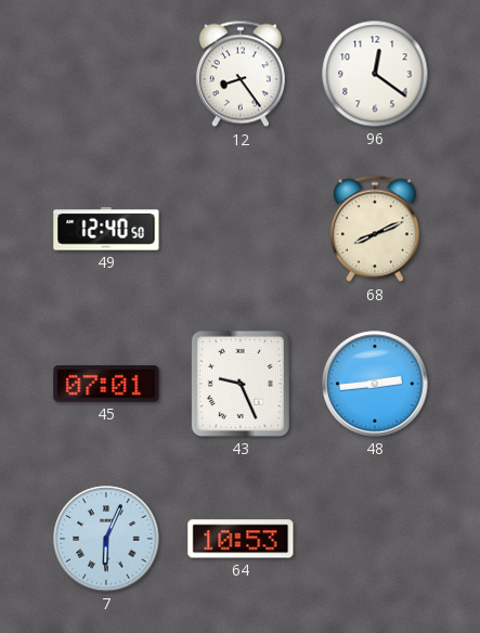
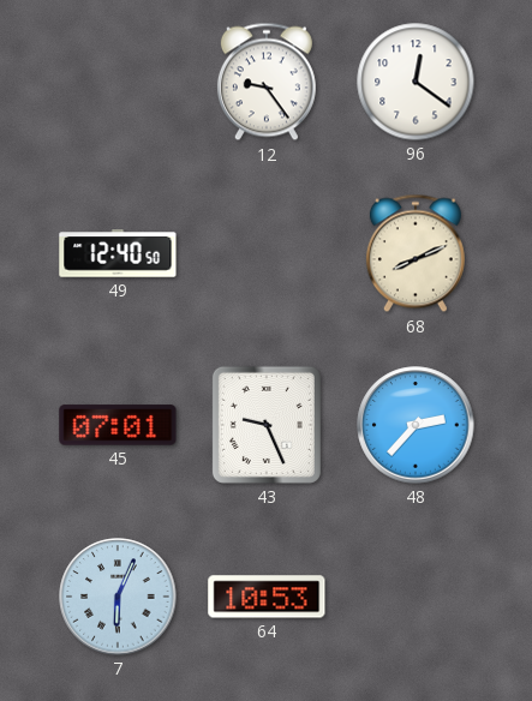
12: 8:24 -> 9:24 (267, 82)
48: 2:44 -> 2:37 (416, 425)
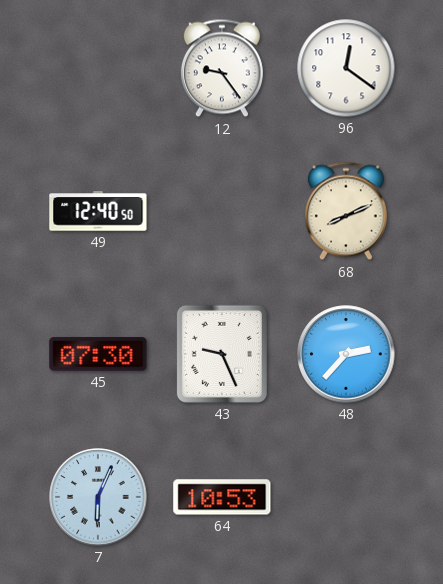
45: 07:01 -> 07:30 (98, 354)
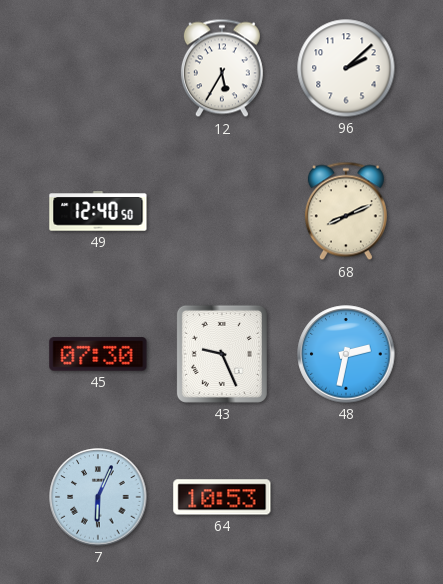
12: 9:24 -> 5:35 (222, 68)
96: 12:21 -> 2:08 (346, 68)
48: 2:37 -> 2:32 (346, 354)
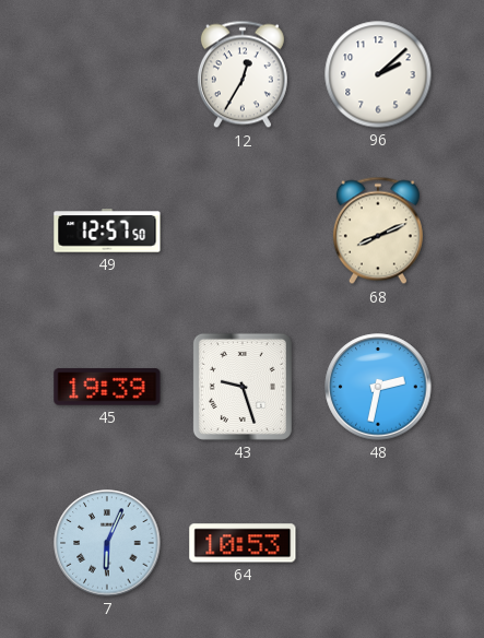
12: 5:35 -> 12:35 (243, 74)
49: 12:40 -> 12:57 (107, 231)
45: 07:30 -> 19:39 (107, 387)
43: 9:26 -> 9:27 (243, 387)
